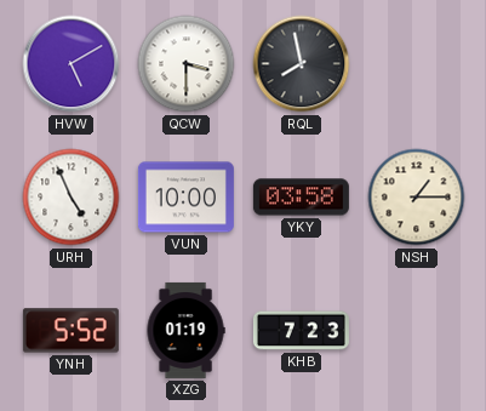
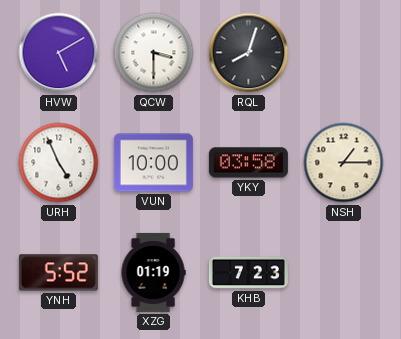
RQL: 7:58 -> 8:03 (249, 53)
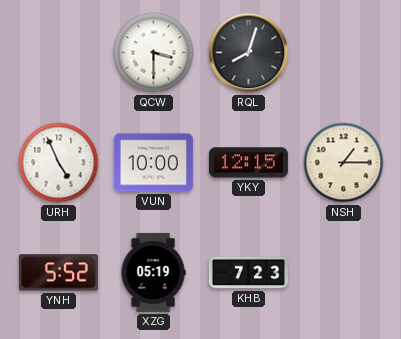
HVW: 5:10 -> none (59, 53)
YKY: 03:58 -> 12:15 (248, 163)
XZG: 01:19 -> 05:19 (153, 272)
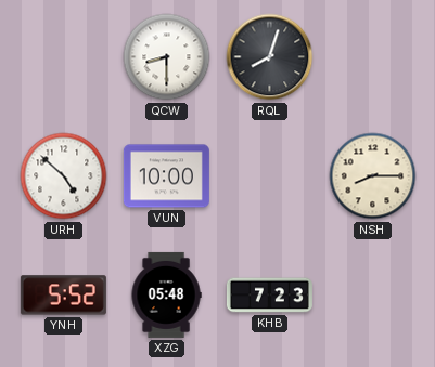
QCW: 3:30 -> 8:30 (167, 57)
URH: 4:56 -> 4:52 (64, 176)
YKY: 12:15 -> none (248, 163)
NSH: 1:15 -> 8:15 (373, 176)
XZG: 05:19 -> 05:48 (166, 294)
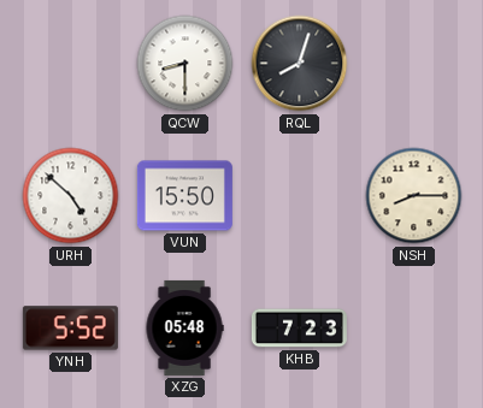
VUN: 10:00 -> 15:50 (184, 196)
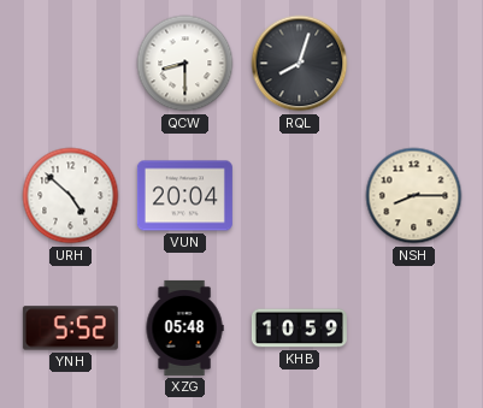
VUN: 15:50 -> 20:04 (184, 196)
KHB: 7:23 -> 10:59 (299, 329)
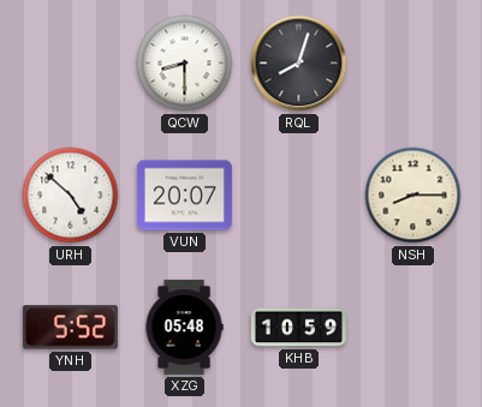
VUN: 20:04 -> 20:07 (184, 196)
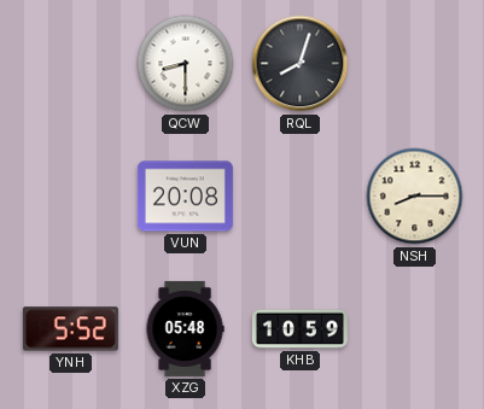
URH: 4:52 -> none (71, 196)
VUN: 20:07 -> 20:08 (185, 197)
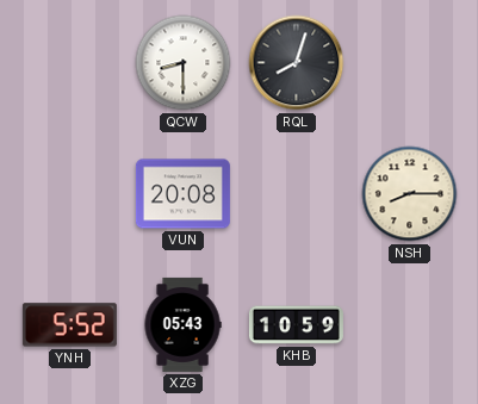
XZG: 05:48 -> 05:43 (182, 324)
